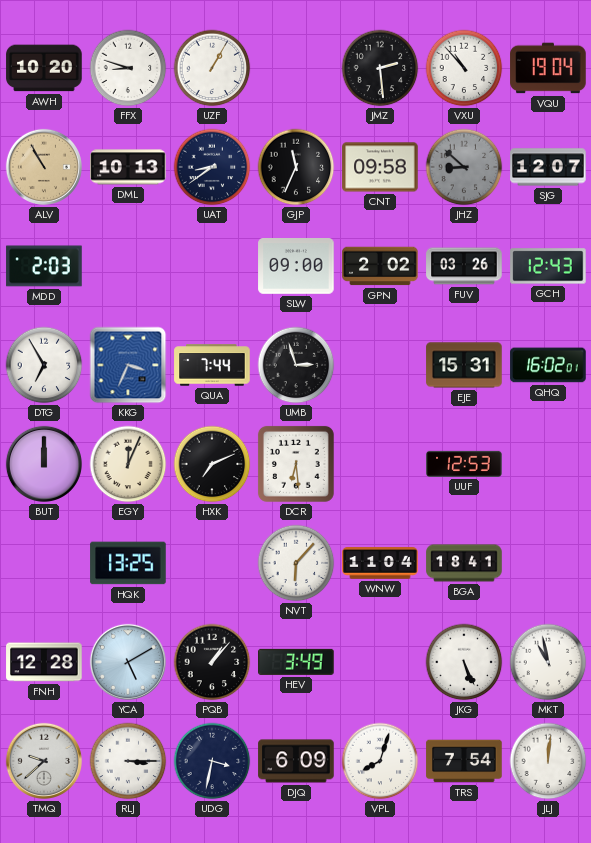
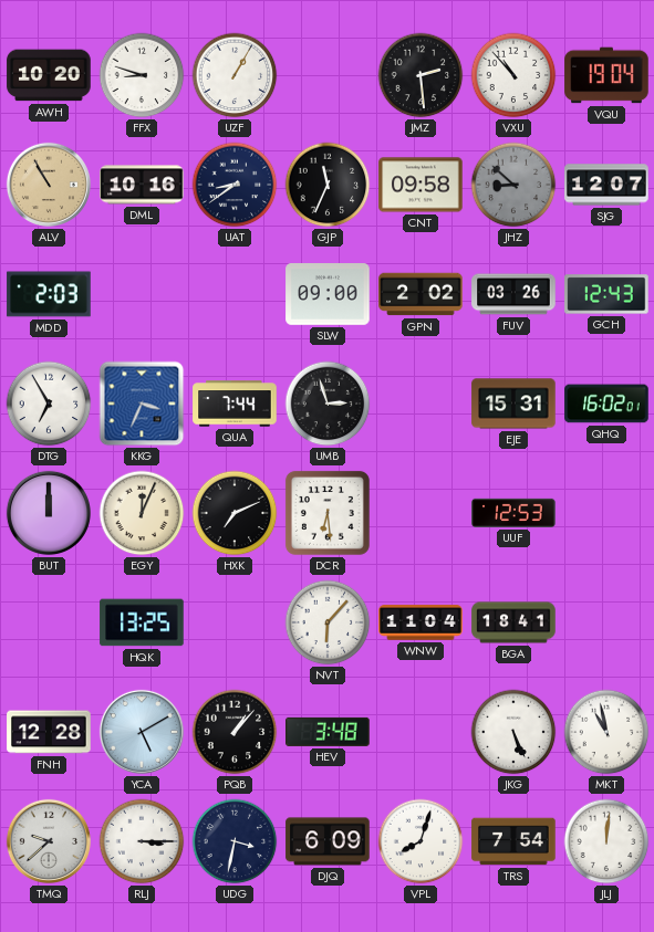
DML: 10:13 -> 10:16 (142, 185)
HEV: 3:49 -> 3:48 (328, 732)
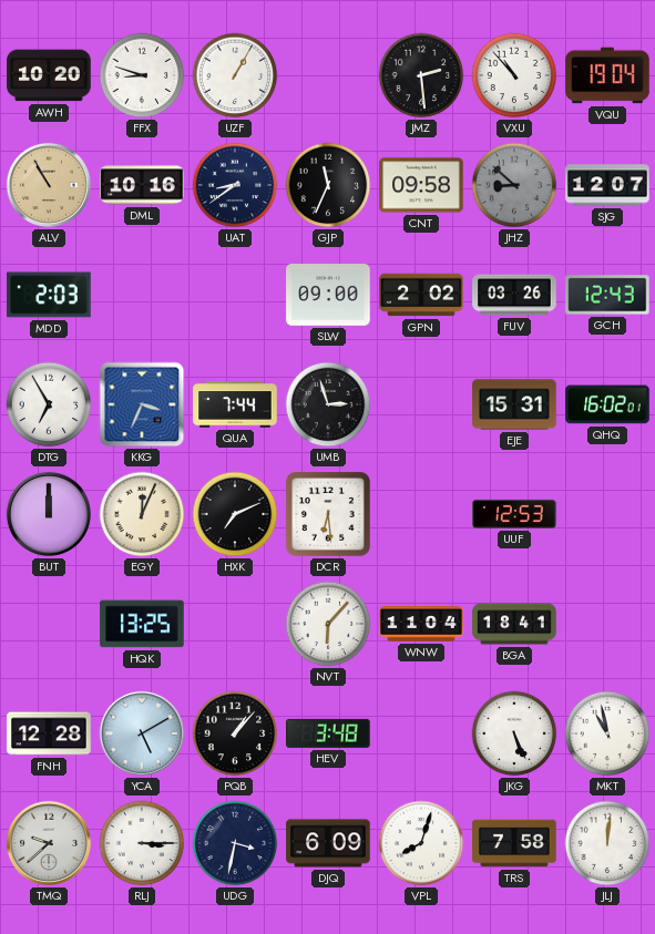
TRS: 7:54 -> 7:58 (514, 843)
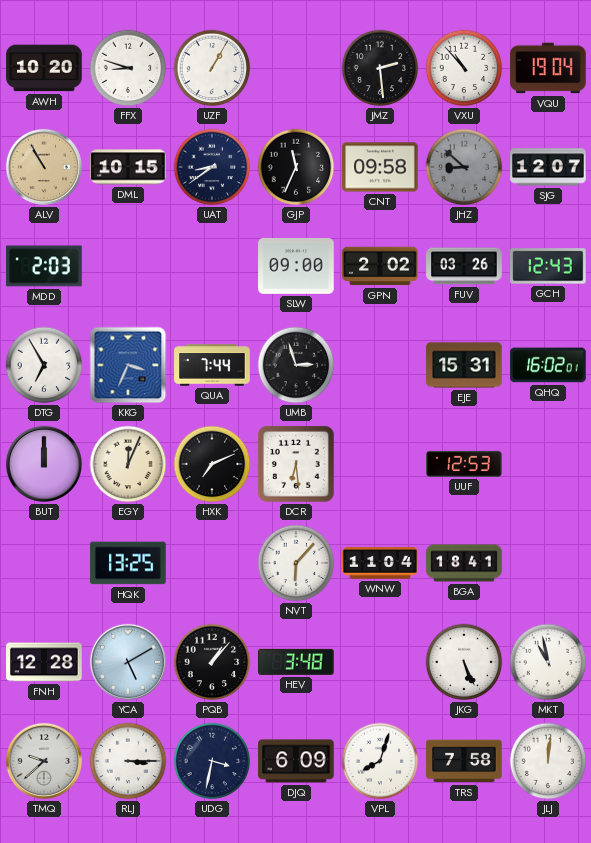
DML: 10:16 -> 10:15 (128, 167)
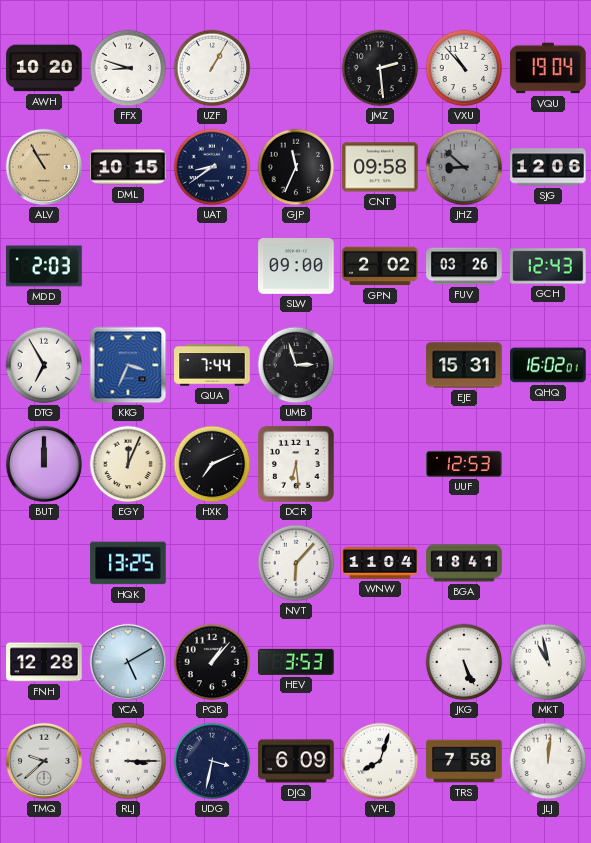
SJG: 12:07 -> 12:06 (548, 167)
HEV: 3:48 -> 3:53 (296, 662)
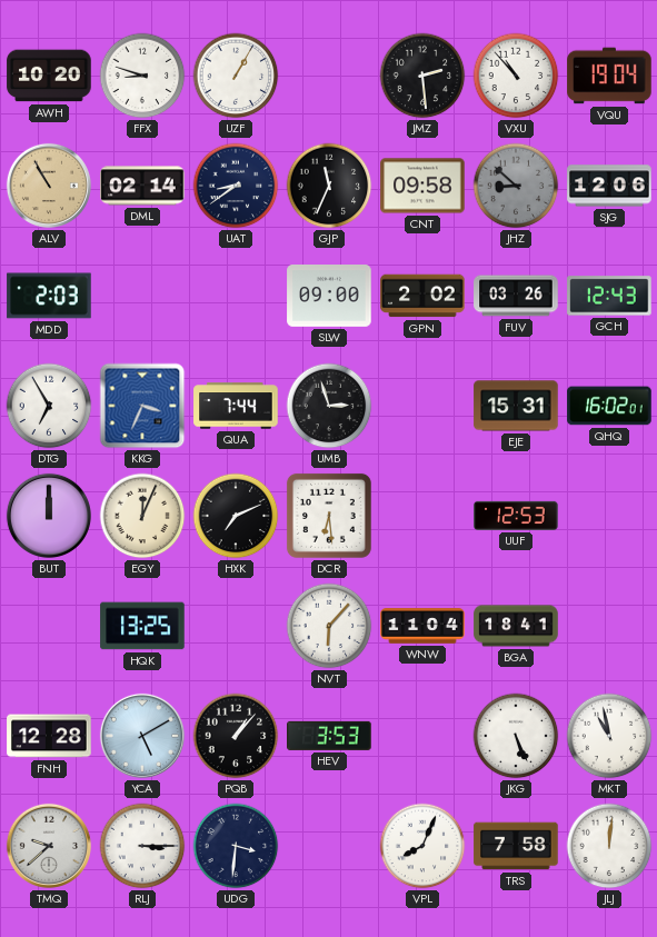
DML: 10:15 -> 02:14 (142, 186)
UDG: 3:32 -> 3:31 (236, 846)
DJQ: 6:09 -> none (296, 761)
VPL: 8:03 -> 8:04 (422, 846)
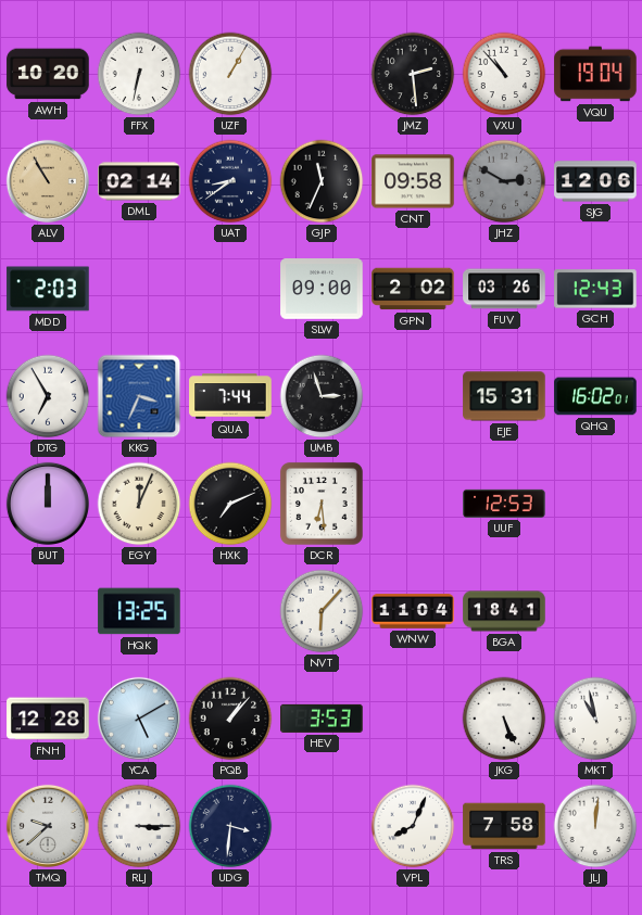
FFX: 8:48 -> 6:32 (139, 74)
JHZ: 8:52 -> 2:50 (504, 181)
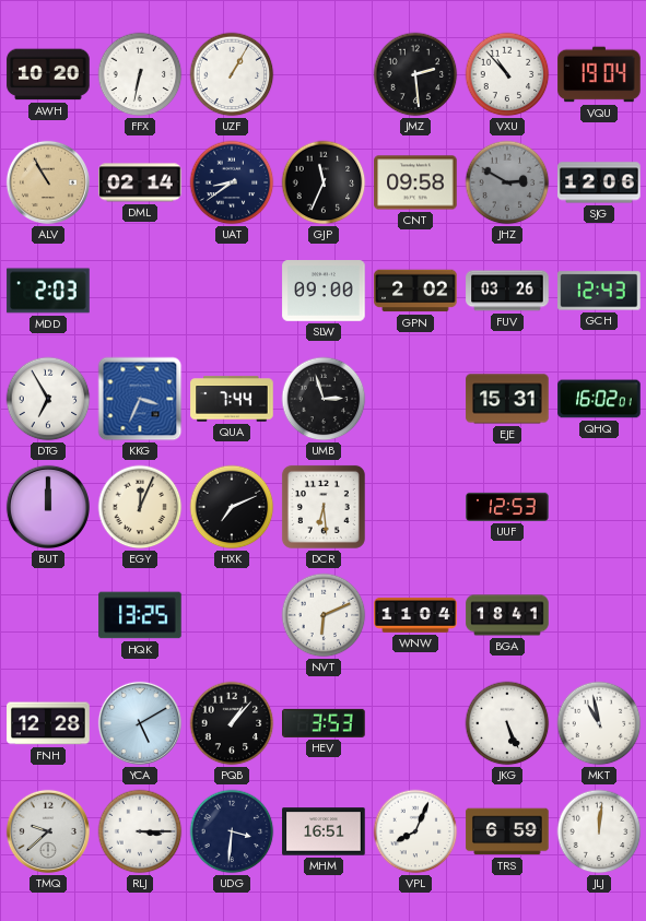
NVT: 6:07 -> 6:11 (324, 615)
MHM: none -> 16:51 (324, 831)
TRS: 7:58 -> 6:59 (507, 831)
